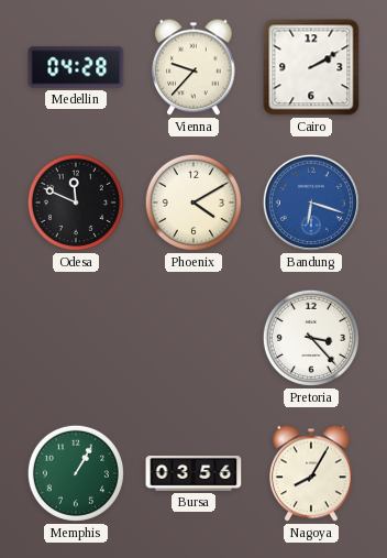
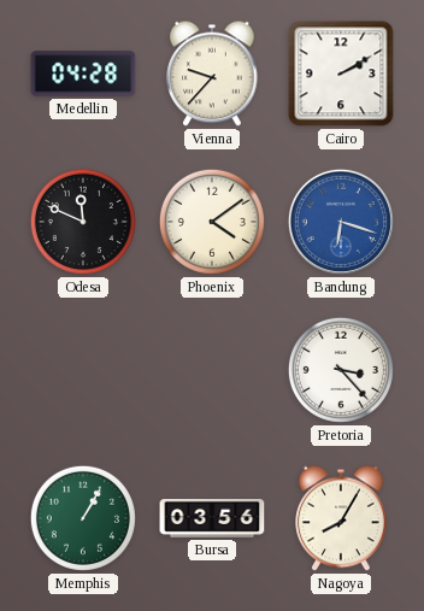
Phoenix: 4:10 -> 4:09 (212, 222)
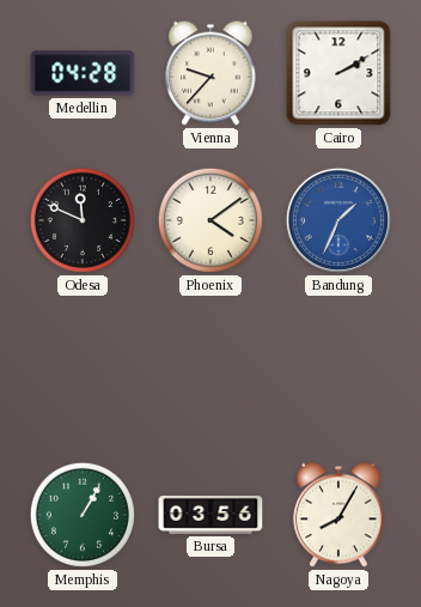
Bandung: 6:18 -> 1:34 (338, 220)
Pretoria: 3:23 -> none (341, 370)
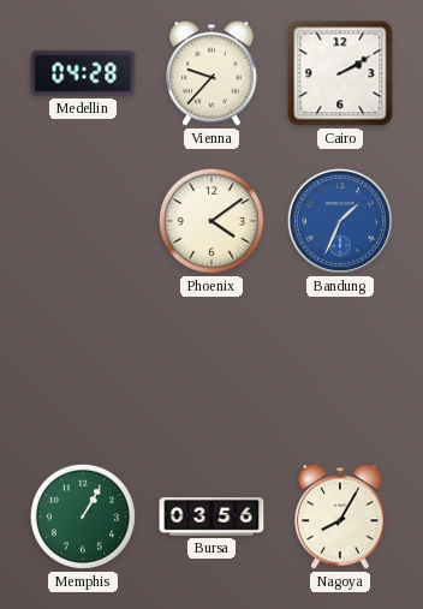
Odesa: 11:49 -> none (83, 220)
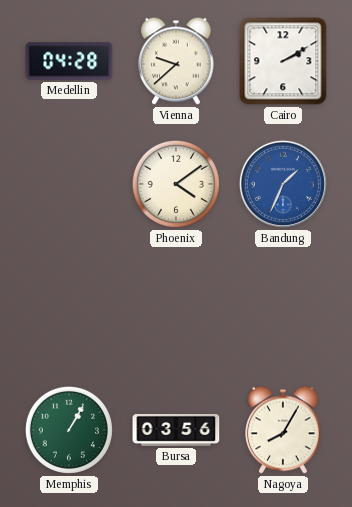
Vienna: 9:37 -> 9:38 (176, 61)
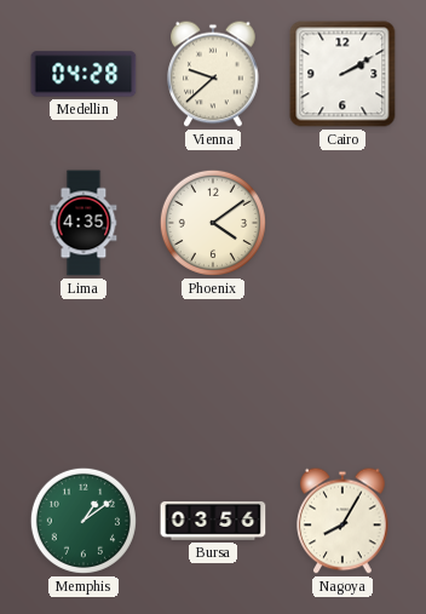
Lima: none -> 4:35 (84, 223)
Bandung: 1:34 -> none (283, 184)
Memphis: 1:05 -> 1:09 (84, 521)
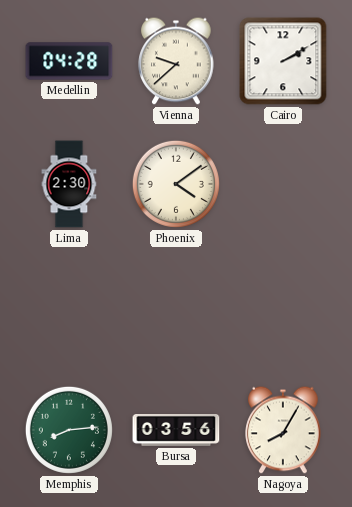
Lima: 4:35 -> 2:30 (69, 184)
Memphis: 1:09 -> 8:14 (69, 430)
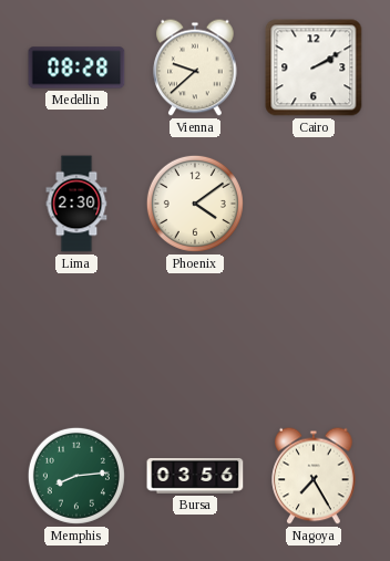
Medellin: 04:28 -> 08:28 (76, 67)
Nagoya: 8:05 -> 7:25 (314, 476)
